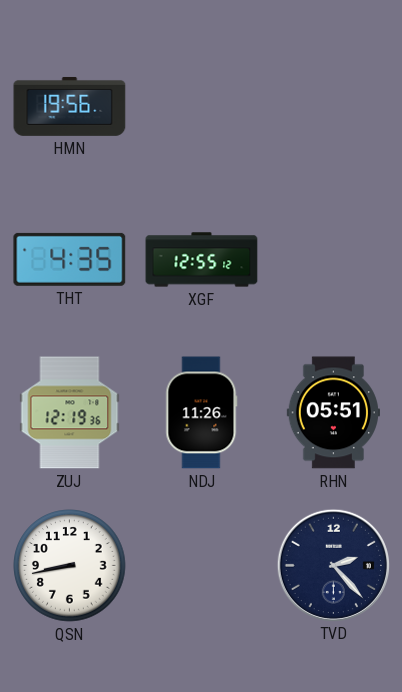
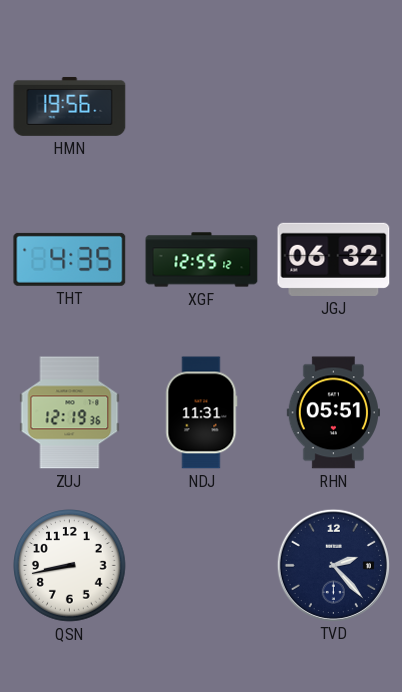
JGJ: none -> 06:32 (334, 259)
NDJ: 11:26 -> 11:31 (202, 413)
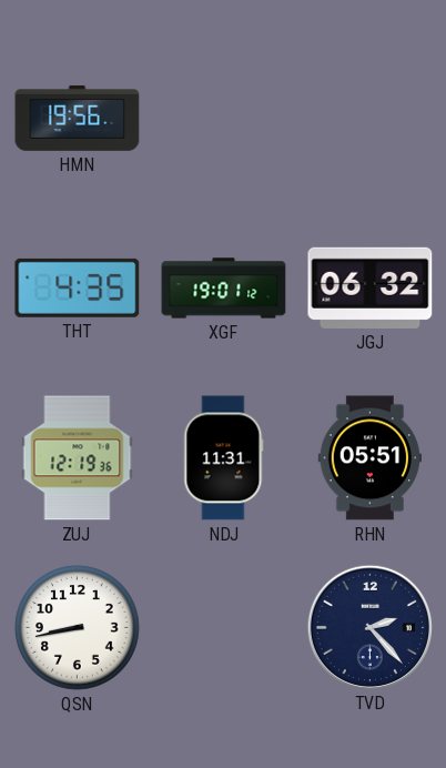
XGF: 12:55 -> 19:01 (224, 289)
